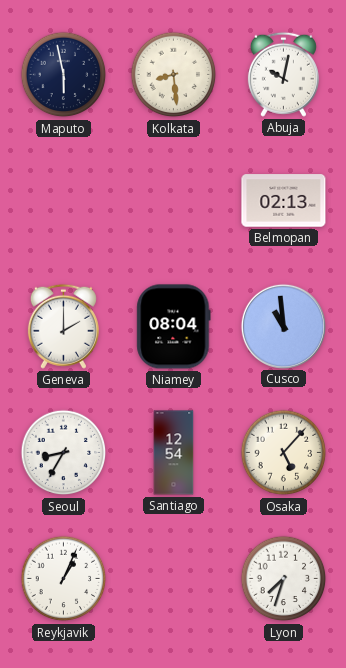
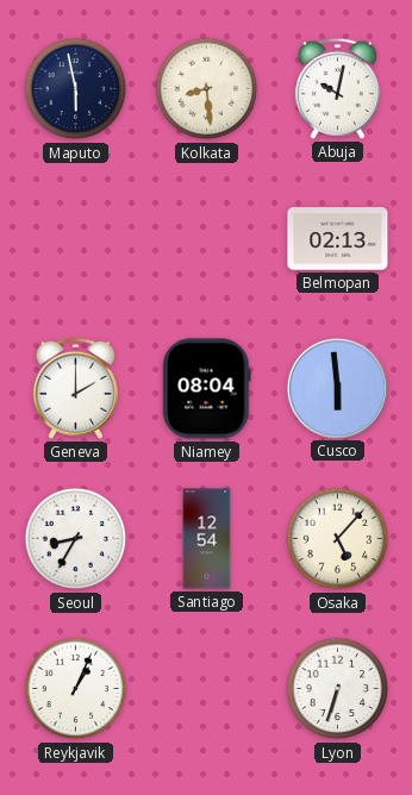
Cusco: 10:59 -> 5:59 (337, 388)
Lyon: 7:33 -> 6:33 (338, 689)
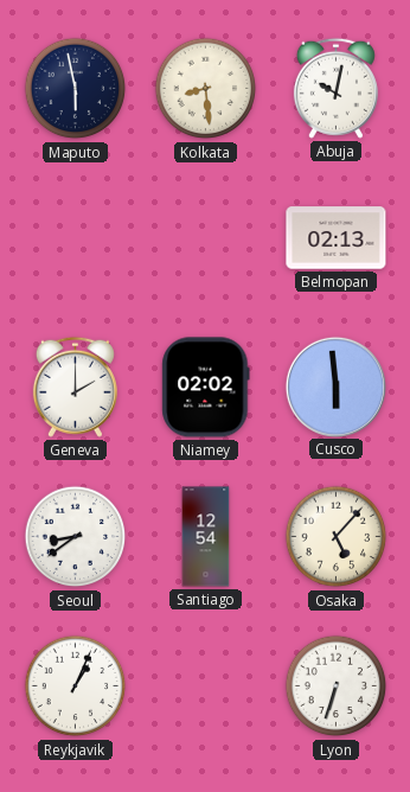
Niamey: 08:04 -> 02:02 (206, 388)
Seoul: 8:35 -> 8:39 (76, 537)
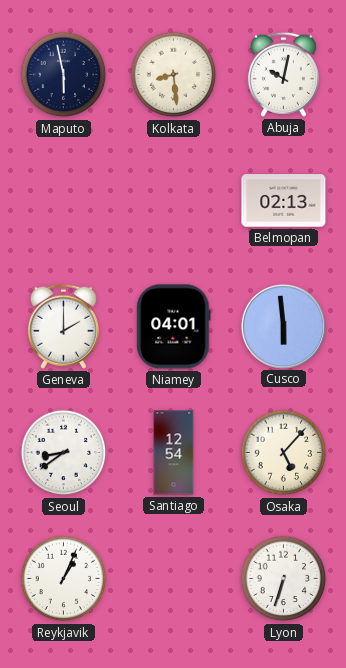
Niamey: 02:02 -> 04:01 (174, 327)
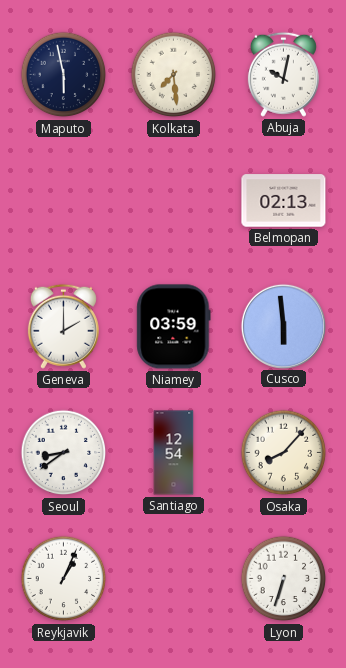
Kolkata: 8:29 -> 7:29 (174, 75)
Niamey: 04:01 -> 03:59 (174, 327)
Osaka: 5:07 -> 8:07 (284, 453)
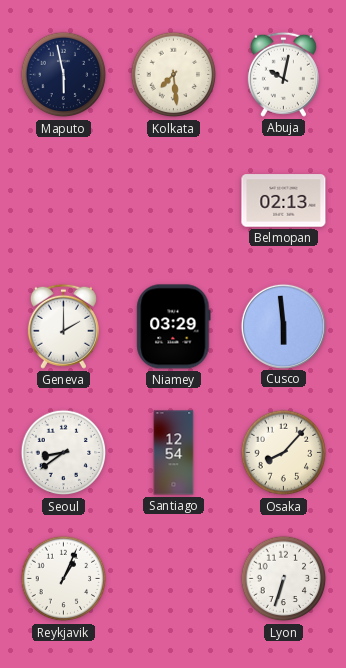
Niamey: 03:59 -> 03:29 (174, 327)
